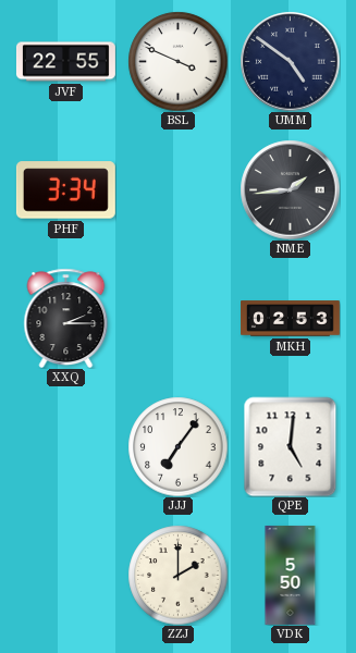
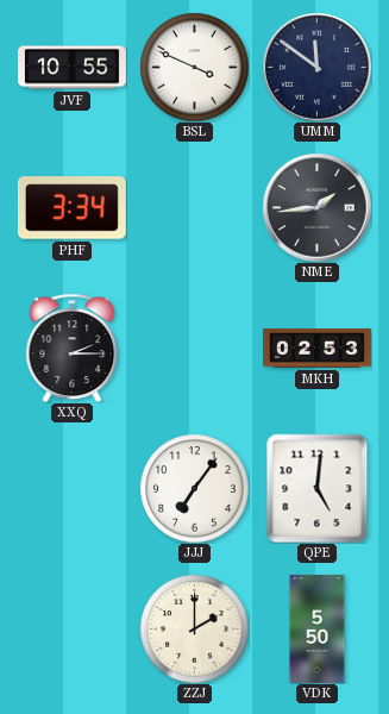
JVF: 22:55 -> 10:55 (71, 68)
UMM: 4:51 -> 11:51 (316, 67)
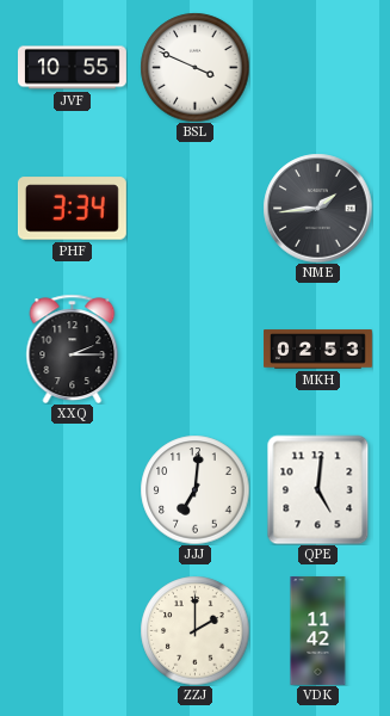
UMM: 11:51 -> none (316, 67)
JJJ: 7:06 -> 7:01 (194, 489)
VDK: 5:50 -> 11:42 (318, 631)
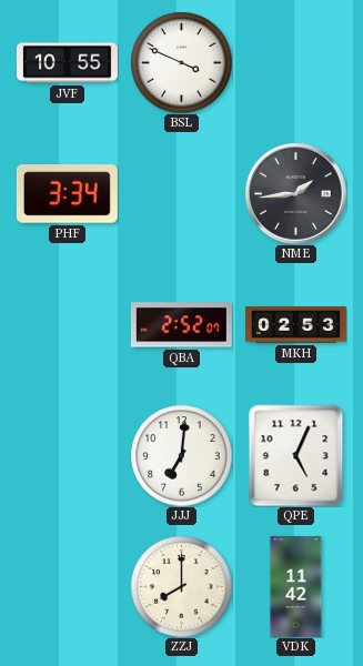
XXQ: 2:15 -> none (73, 348)
QBA: none -> 2:52 (181, 325)
QPE: 5:01 -> 5:04 (296, 455)
ZZJ: 2:00 -> 8:00 (181, 586)
